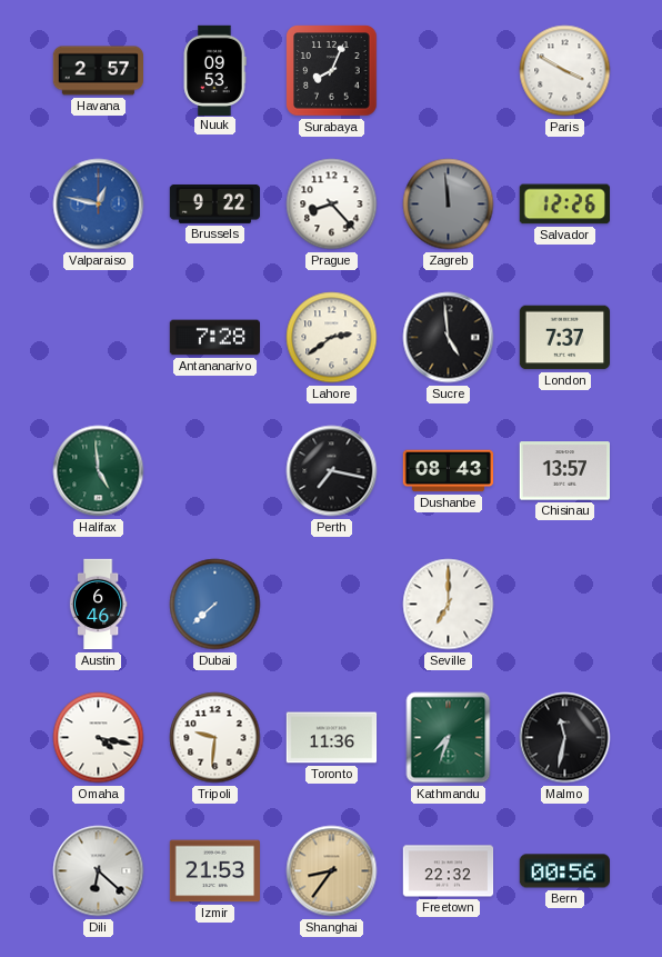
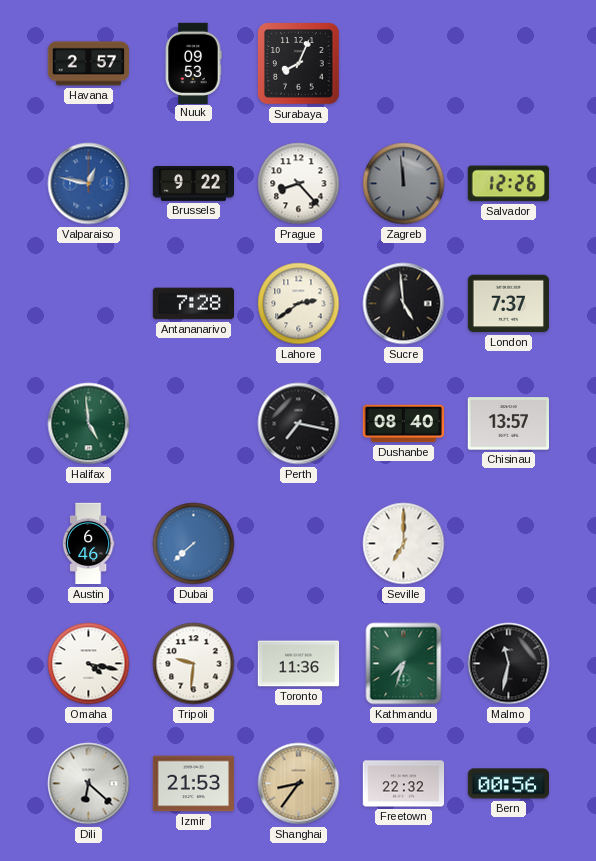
Paris: 3:50 -> none (565, 71)
Dushanbe: 08:43 -> 08:40 (404, 424)
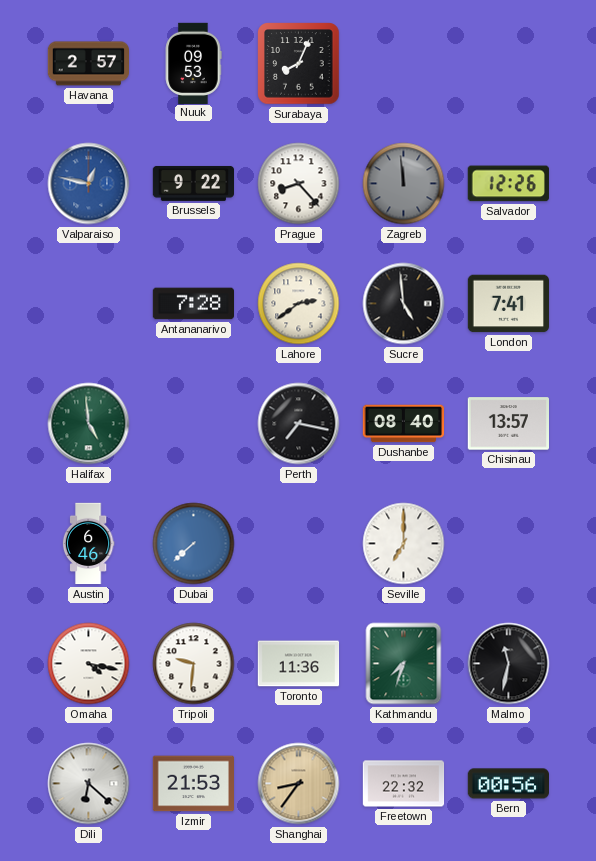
London: 7:37 -> 7:41 (509, 304)
